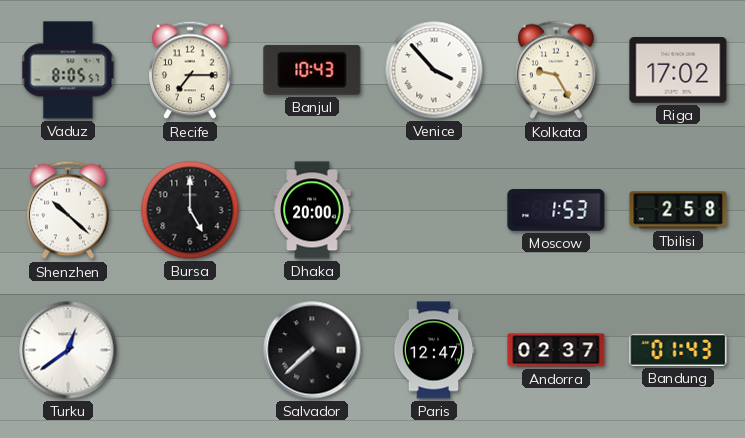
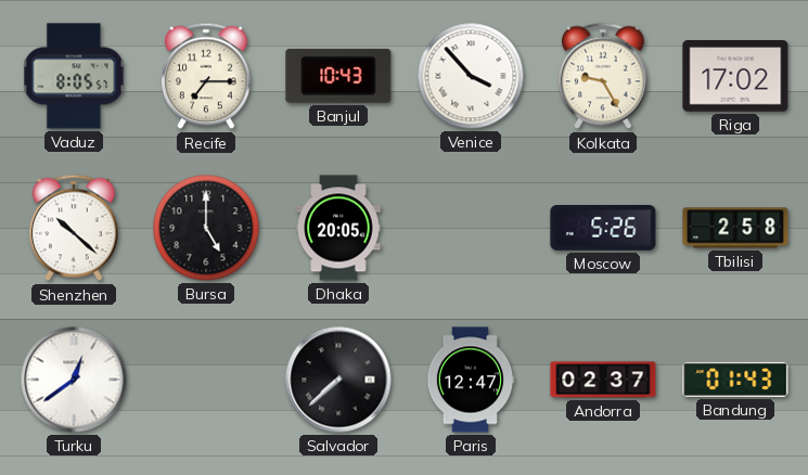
Dhaka: 20:00 -> 20:05 (338, 228)
Moscow: 1:53 -> 5:26 (603, 229)
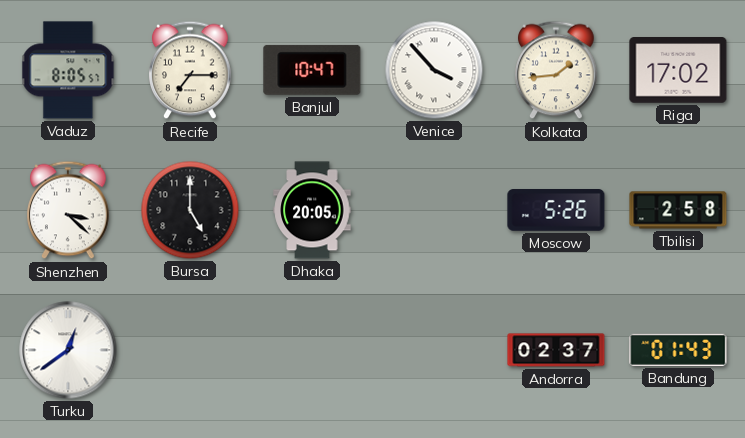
Banjul: 10:43 -> 10:47 (312, 70)
Kolkata: 9:25 -> 1:44 (556, 70)
Shenzhen: 10:22 -> 3:22 (68, 210)
Salvador: 7:38 -> none (338, 380)
Paris: 12:47 -> none (471, 380)
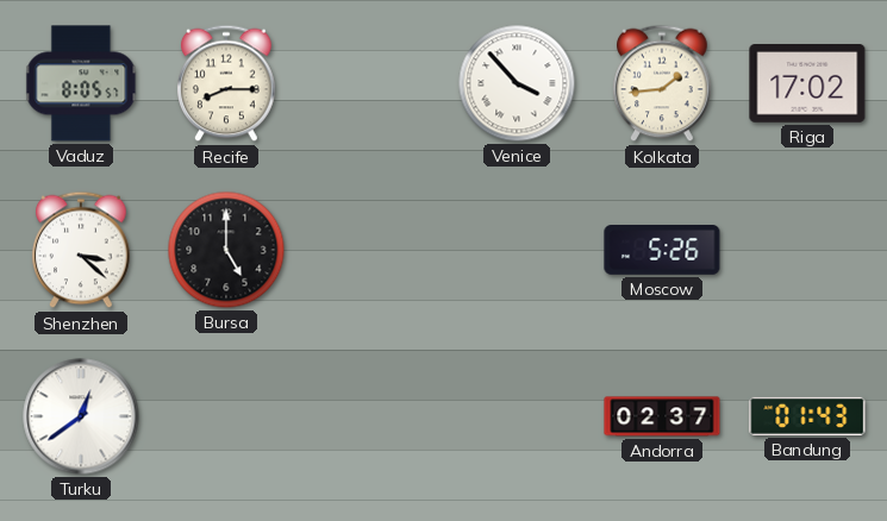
Recife: 7:15 -> 8:15 (226, 83)
Banjul: 10:47 -> none (312, 70)
Dhaka: 20:05 -> none (312, 210)
Tbilisi: 2:58 -> none (678, 210)
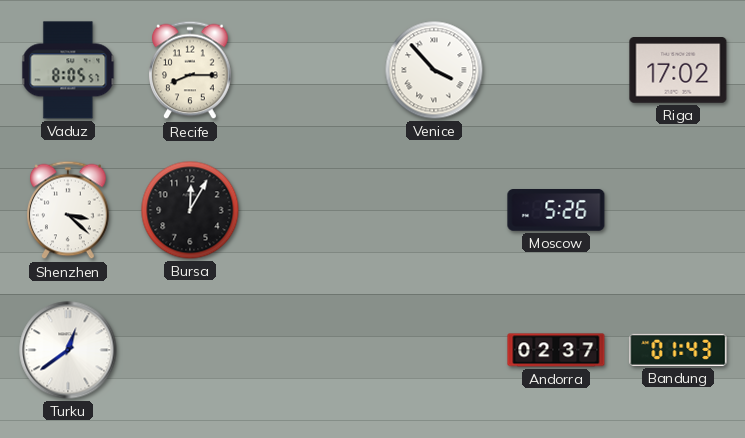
Kolkata: 1:44 -> none (662, 83)
Bursa: 5:00 -> 12:05 (190, 210)
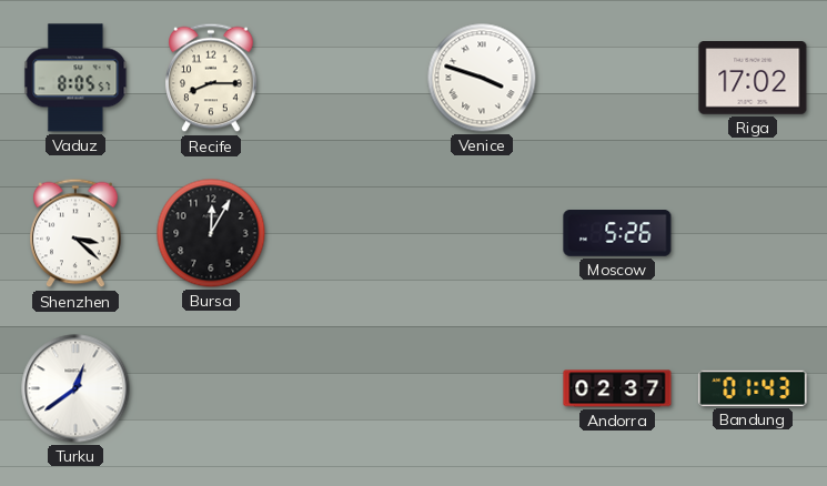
Venice: 3:53 -> 3:48 (482, 78)
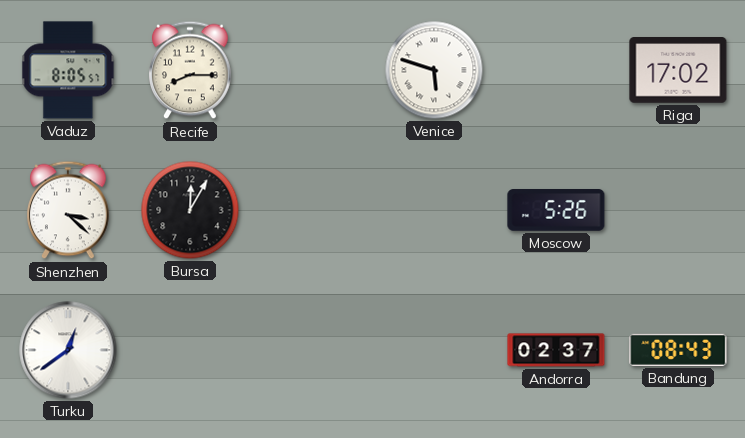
Venice: 3:48 -> 5:48 (434, 70)
Bandung: 01:43 -> 08:43 (678, 350)
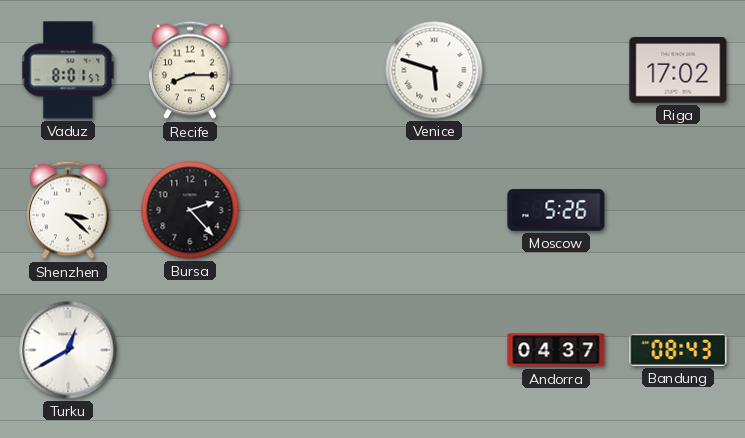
Vaduz: 8:05 -> 8:01 (68, 70)
Bursa: 12:05 -> 2:23 (190, 210)
Turku: 12:39 -> 12:40 (68, 350)
Andorra: 02:37 -> 04:37 (556, 350)
